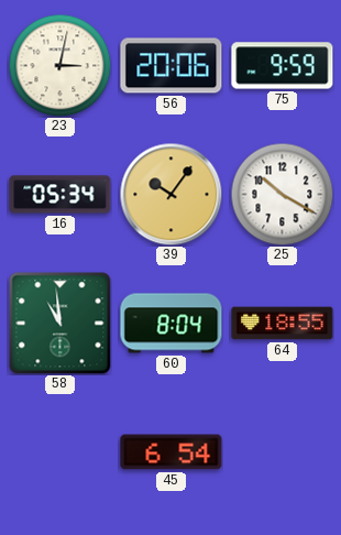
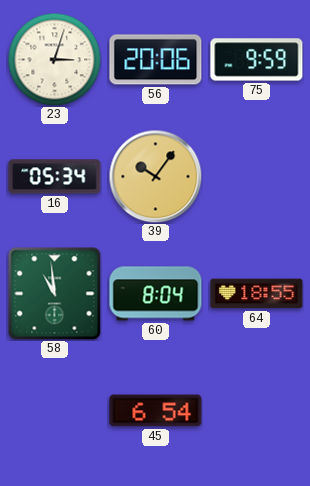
23: 3:02 -> 3:03 (54, 59)
25: 10:20 -> none (282, 194)
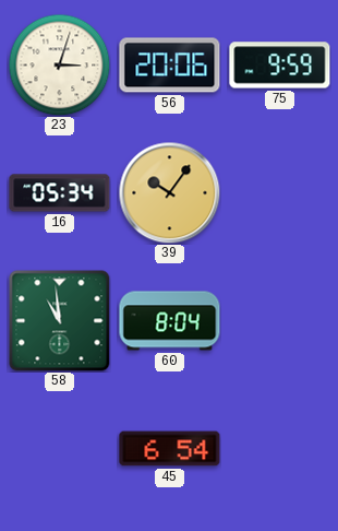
64: 18:55 -> none (257, 294)
